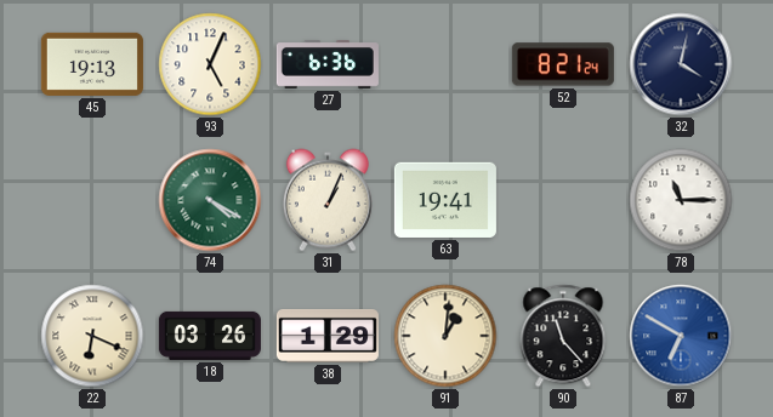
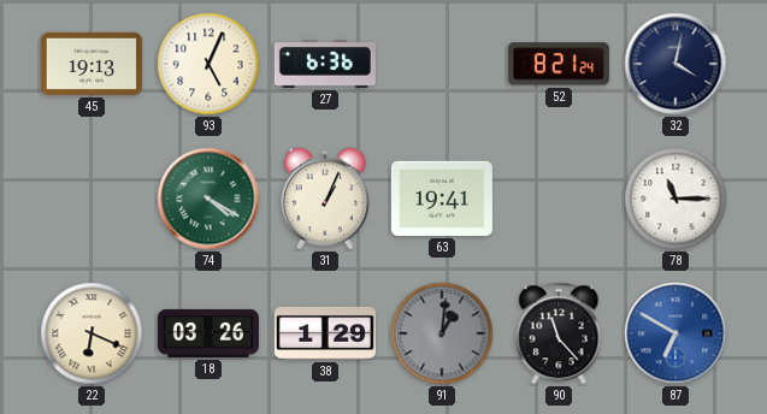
91 dial: cream -> grey (442, 333)
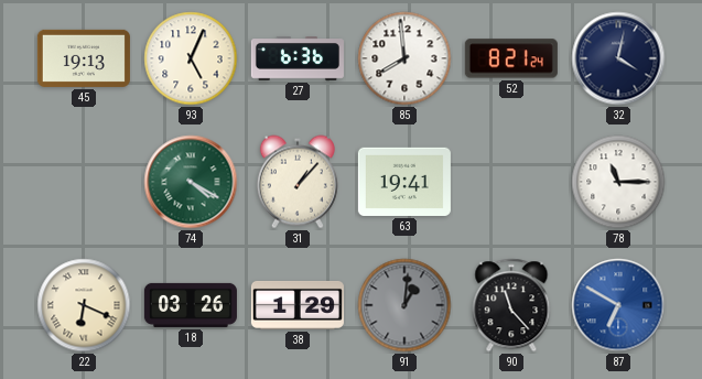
85: none -> 7:59 (404, 58)
31: 1:04 -> 1:07 (298, 182)
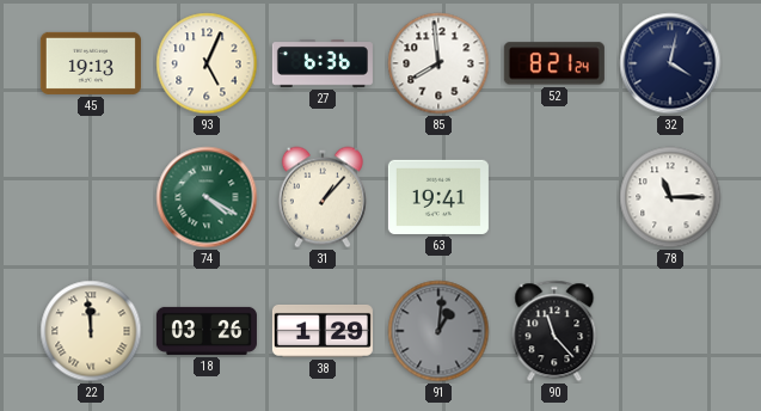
22: 6:19 -> 11:59 (91, 331)
87: 6:50 -> none (618, 305)
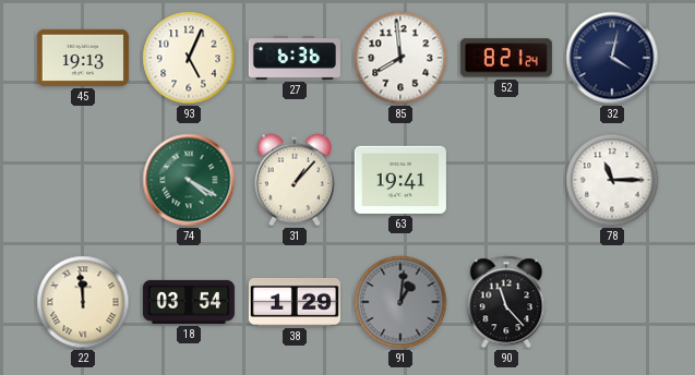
18: 03:26 -> 03:54 (189, 302)
